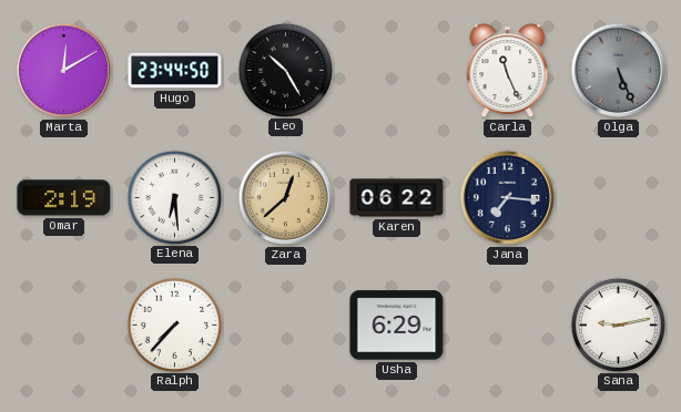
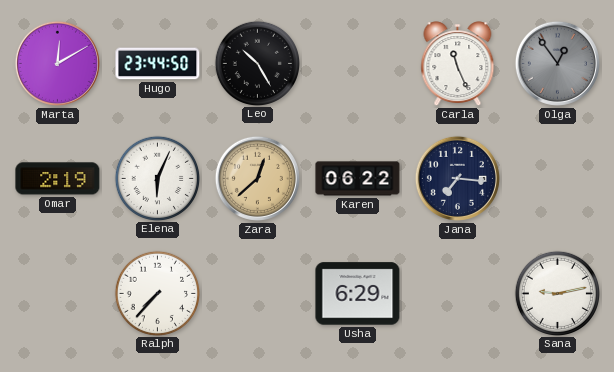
Olga: 5:26 -> 12:54 (557, 63)
Elena: 6:29 -> 6:04 (157, 178)
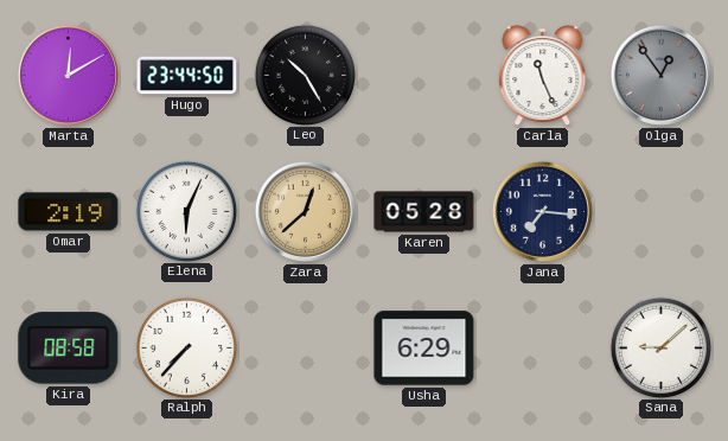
Karen: 06:22 -> 05:28 (424, 212)
Kira: none -> 08:58 (69, 349)
Sana: 9:13 -> 9:08 (660, 347)
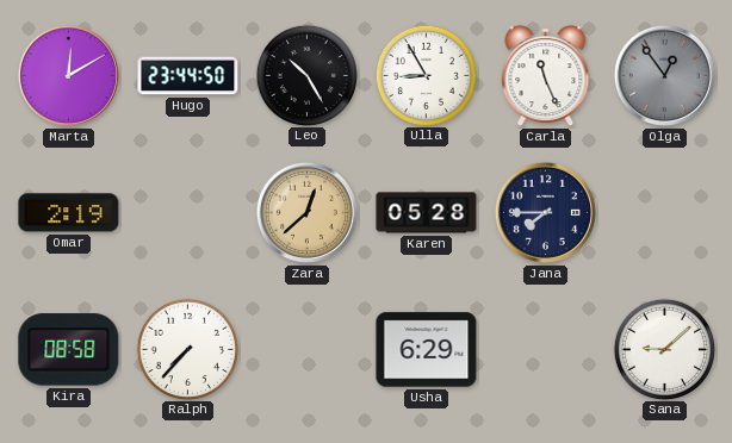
Ulla: none -> 8:55 (426, 75)
Elena: 6:04 -> none (186, 211)
Jana: 7:16 -> 7:45 (545, 212)
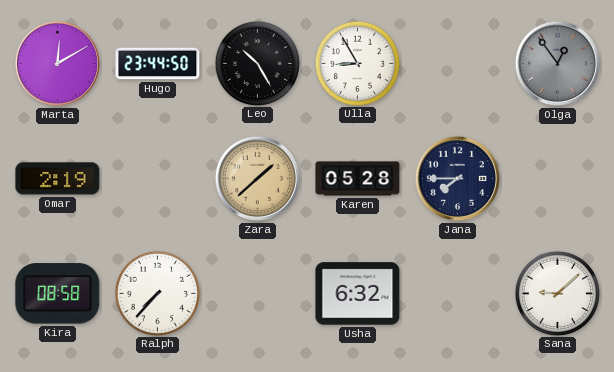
Carla: 11:26 -> none (546, 76)
Zara: 12:38 -> 1:38 (257, 178)
Usha: 6:29 -> 6:32 (358, 294)
